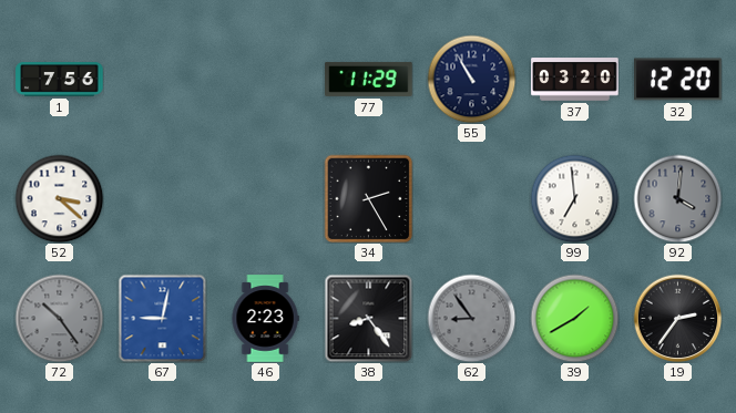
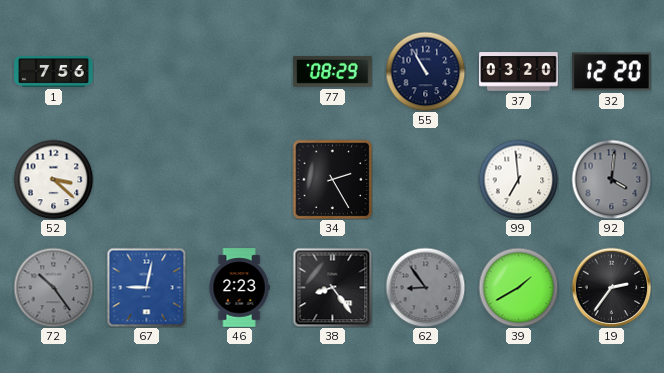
77: 11:29 -> 08:29 (333, 71)
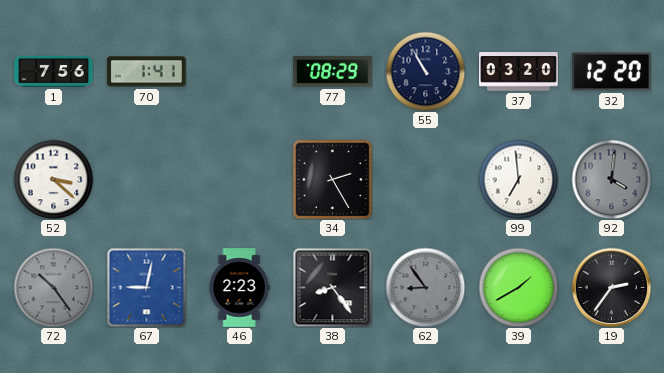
70: none -> 1:41 (147, 72)
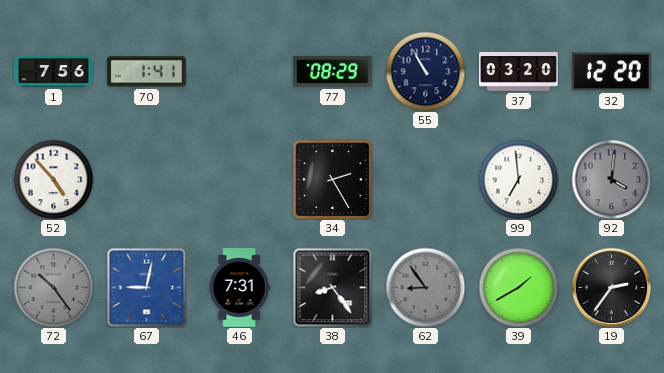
52: 3:22 -> 4:53 (53, 179)
46: 2:23 -> 7:31 (239, 288)
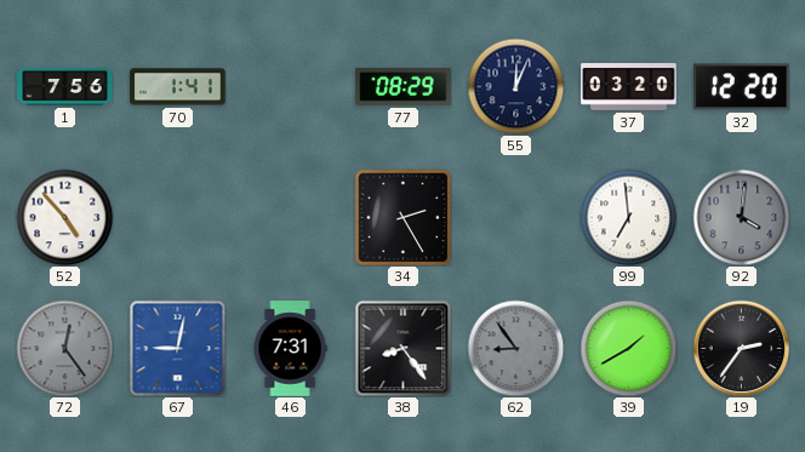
55: 10:55 -> 12:04 (515, 86)
72: 10:24 -> 12:24 (64, 348)
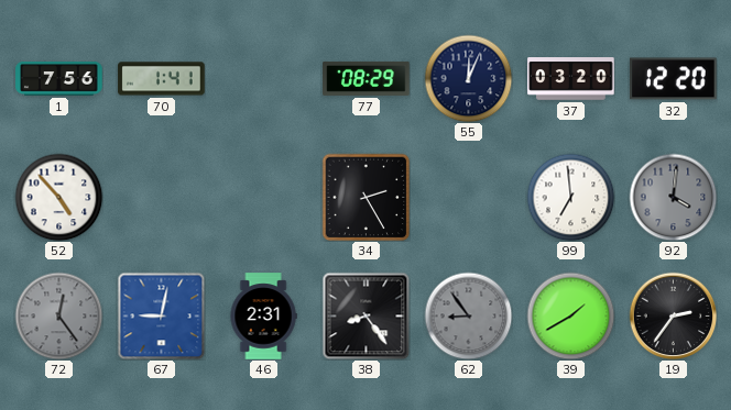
46: 7:31 -> 2:31 (263, 317)
